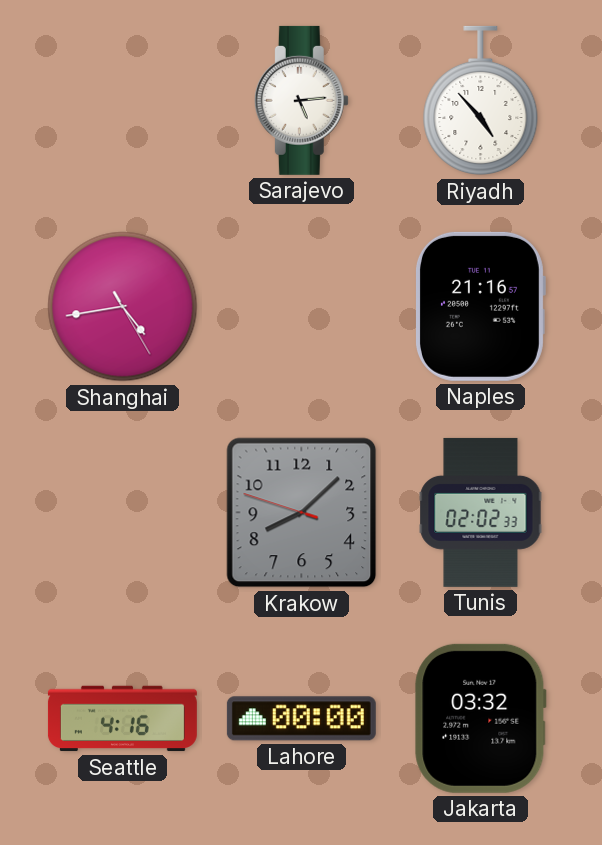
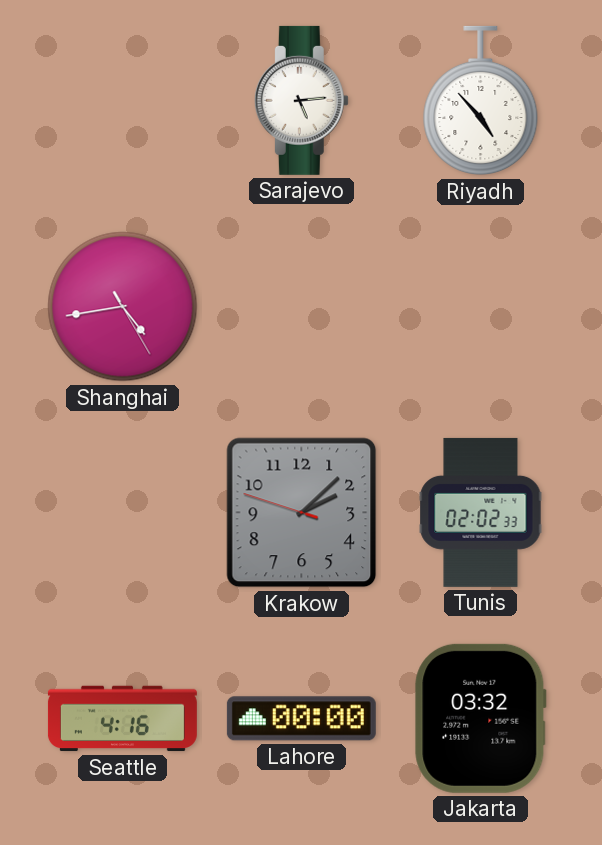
Naples: 21:16 -> none (480, 306)
Krakow: 8:07 -> 2:07 (302, 513)
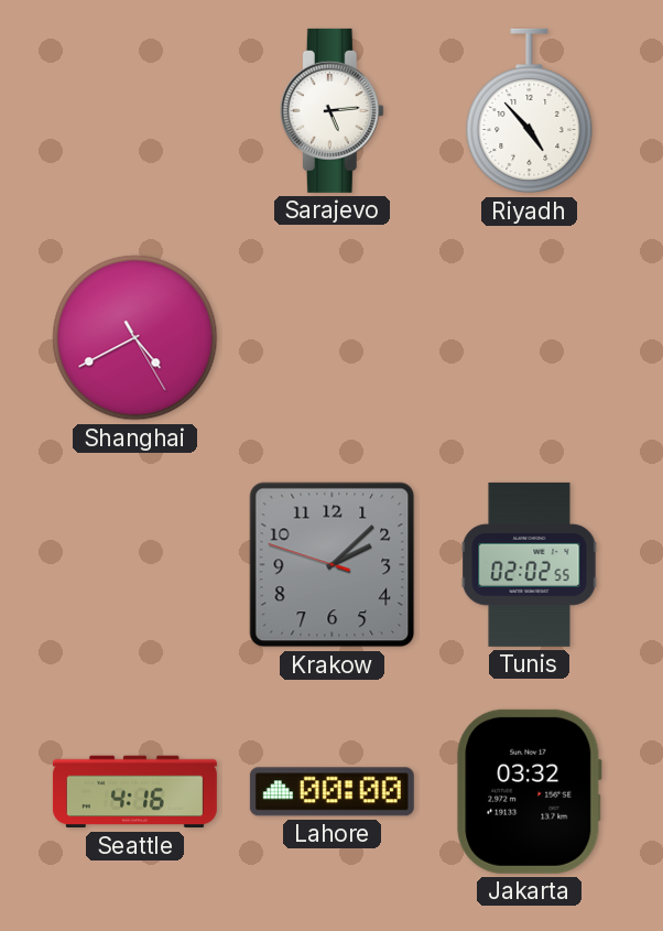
Shanghai: 4:43 -> 4:40 (135, 338)
Tunis: 02:02:33 -> 02:02:55 (530, 564)
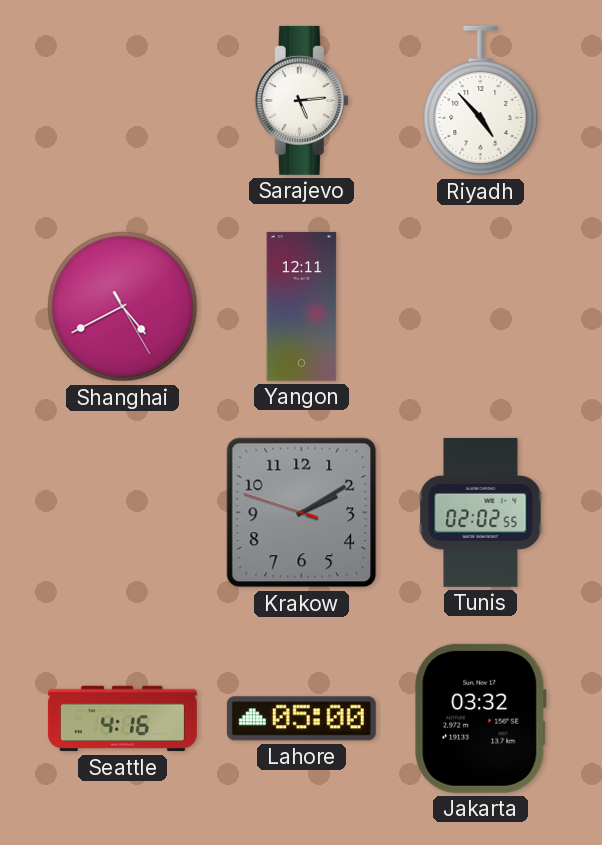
Yangon: none -> 12:11 (302, 306)
Krakow: 2:07 -> 2:09 (302, 513)
Lahore: 00:00 -> 05:00 (301, 719)
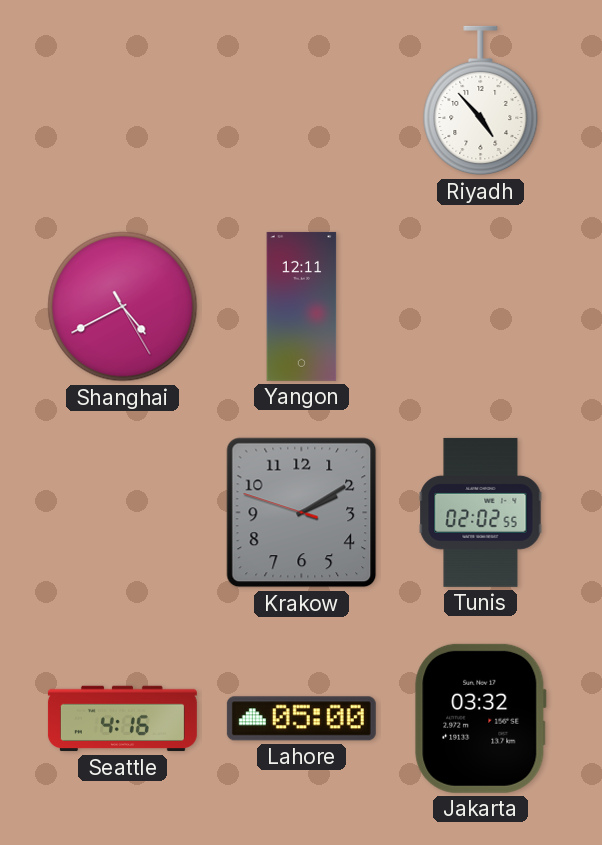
Sarajevo: 5:14 -> none (301, 100)
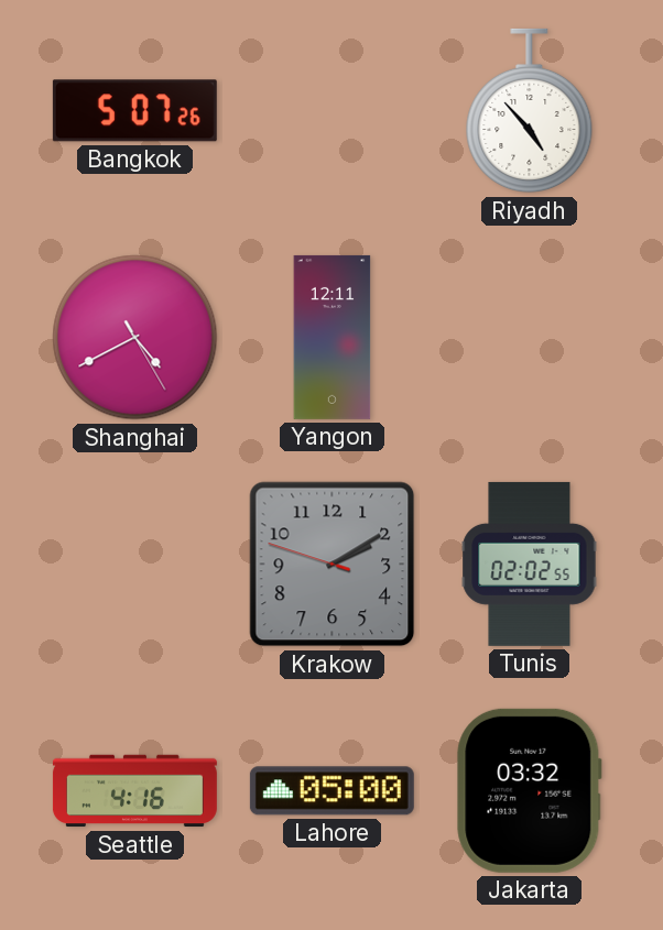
Bangkok: none -> 5:07 (134, 111)
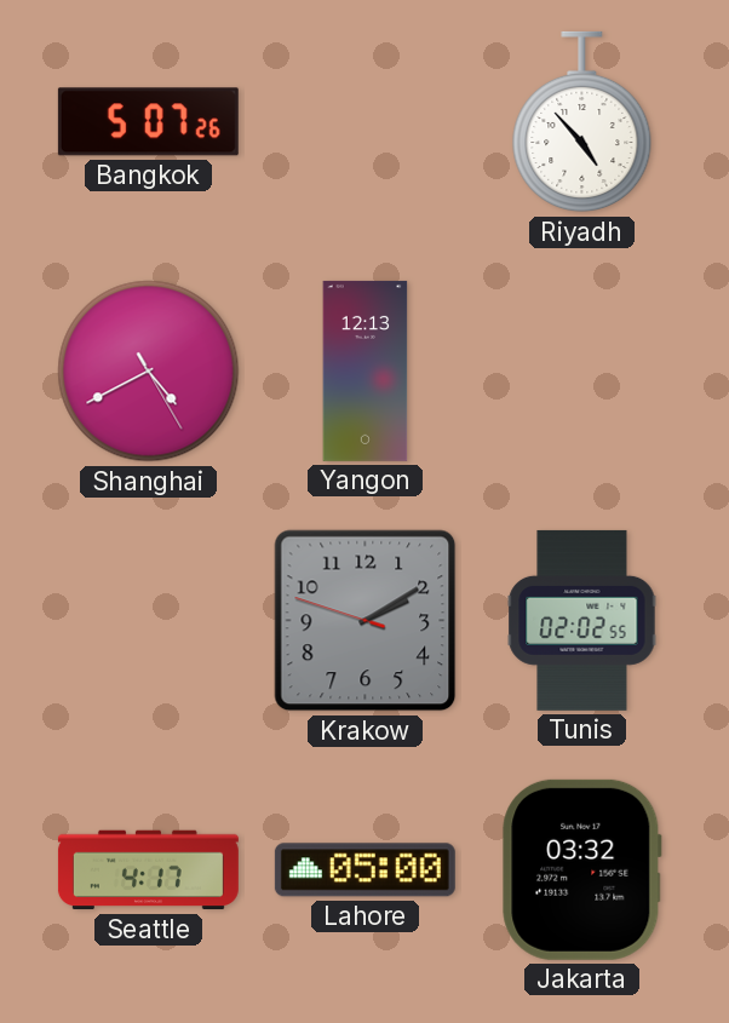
Yangon: 12:11 -> 12:13 (366, 370)
Seattle: 4:16 -> 4:17 (148, 870)
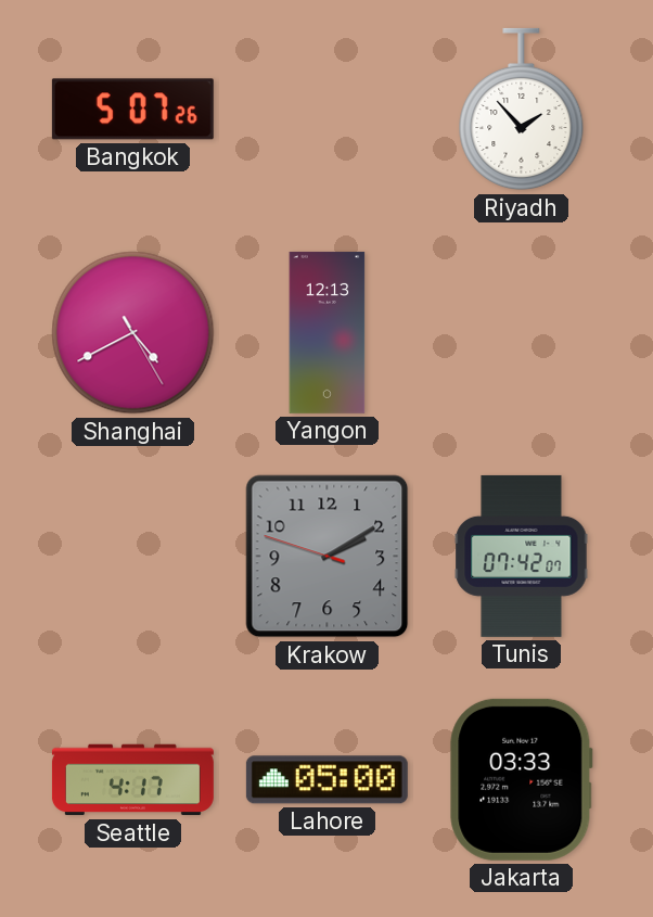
Riyadh: 4:53 -> 1:53 (522, 110)
Tunis: 02:02 -> 07:42 (522, 556)
Jakarta: 03:32 -> 03:33 (522, 779)
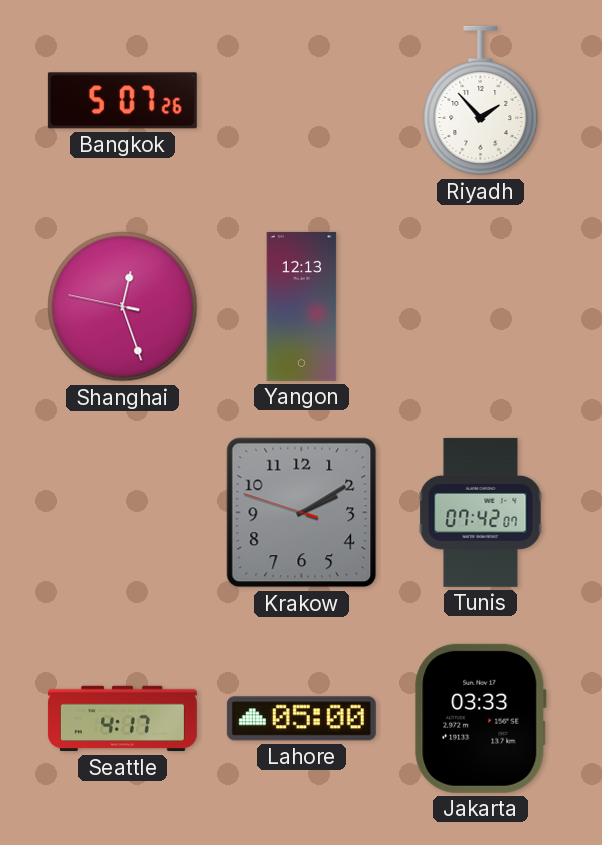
Shanghai: 4:40 -> 12:26 (123, 307)
